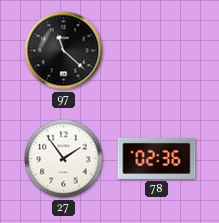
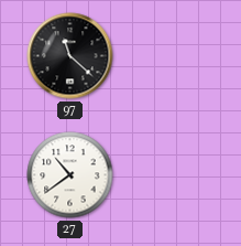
27: 1:54 -> 10:39 (70, 175)
78: 02:36 -> none (157, 158)
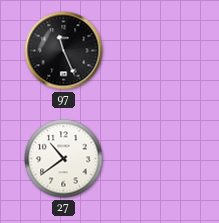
97: 11:22 -> 11:26 (64, 51)
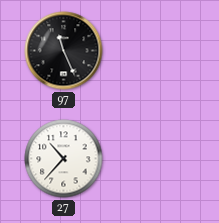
27: 10:39 -> 10:37 (64, 159)
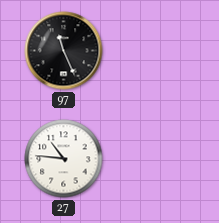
27: 10:37 -> 10:46 (64, 159)
